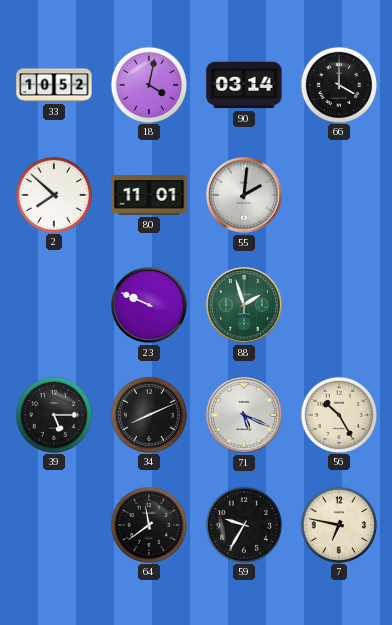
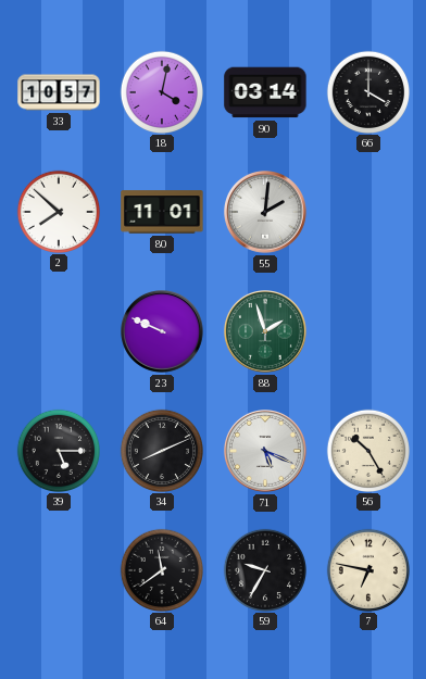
33: 10:52 -> 10:57 (59, 92)
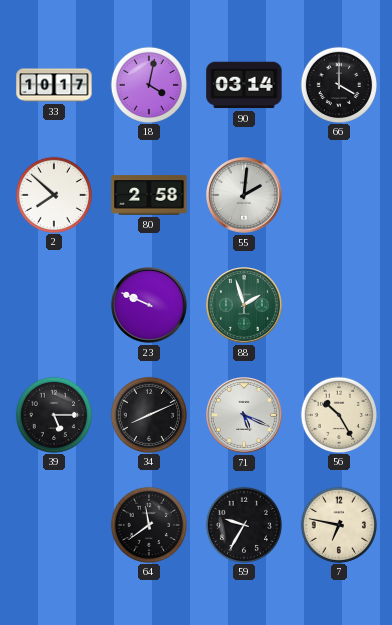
33: 10:57 -> 10:17 (54, 85)
80: 11:01 -> 2:58 (149, 195)
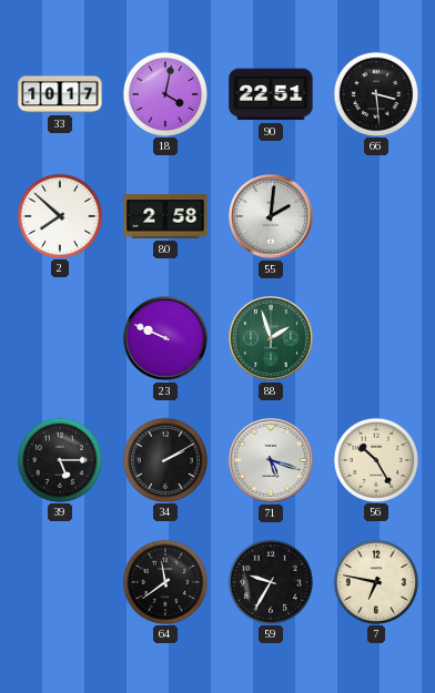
90: 03:14 -> 22:51 (271, 94)
66: 4:00 -> 3:29 (375, 93)
34: 8:11 -> 2:10 (164, 459)
71: 5:19 -> 5:18 (272, 461)
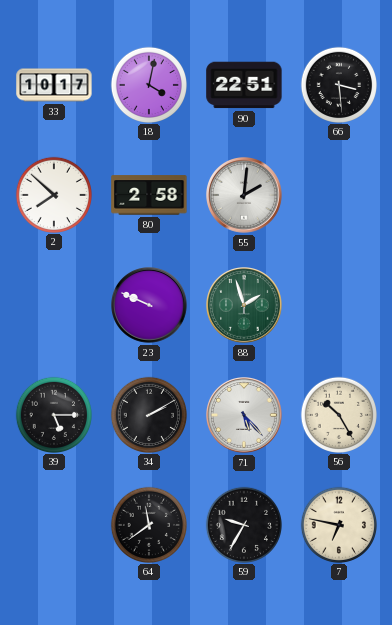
71: 5:18 -> 5:23 (245, 416)
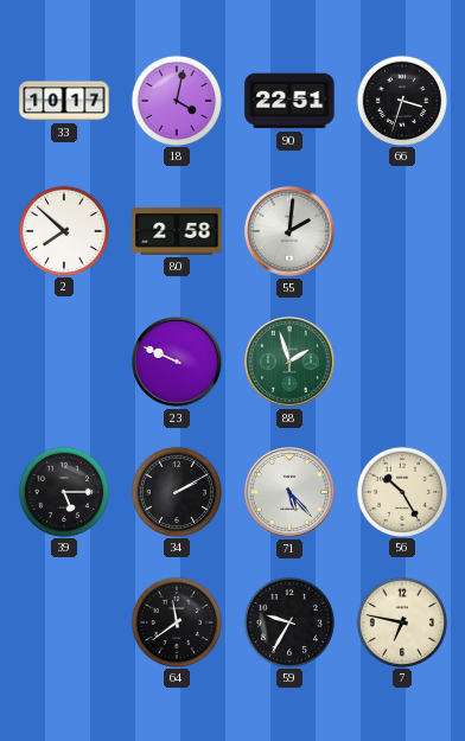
66: 3:29 -> 3:33 (401, 100)
